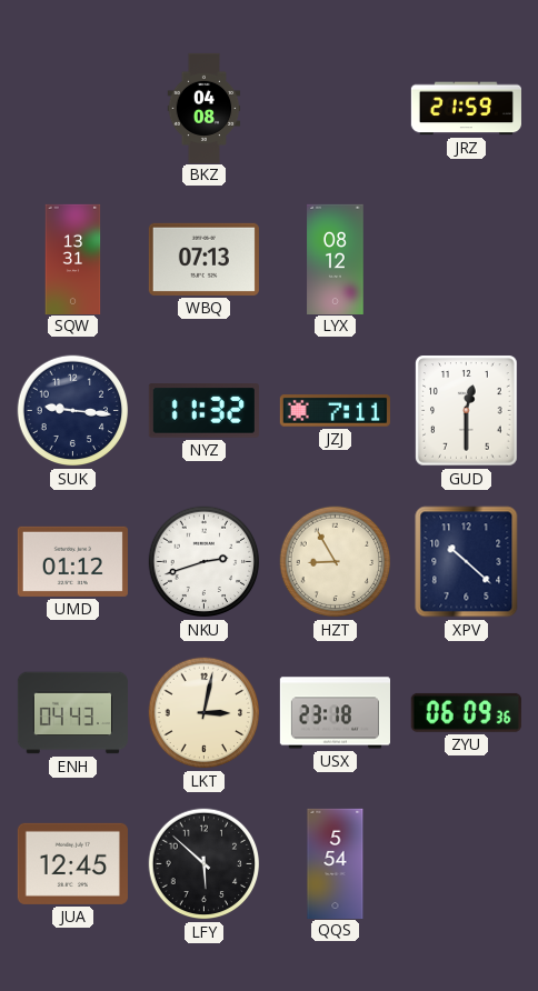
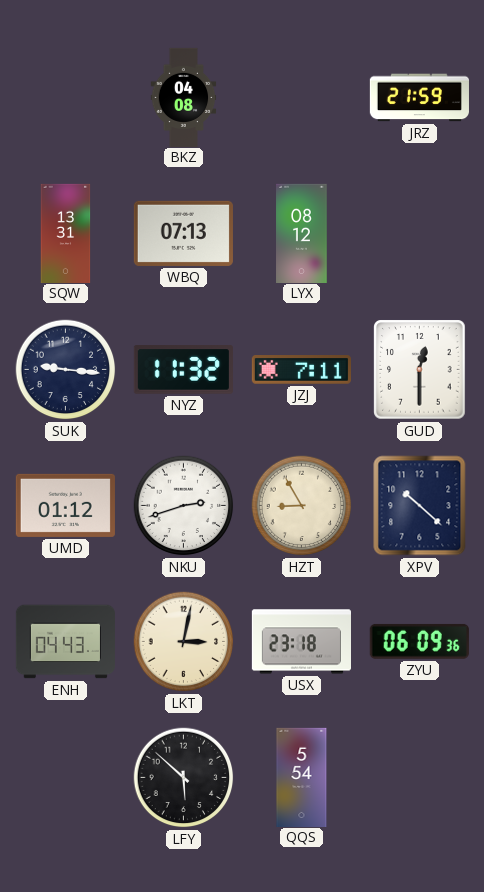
JUA: 12:45 -> none (72, 863)
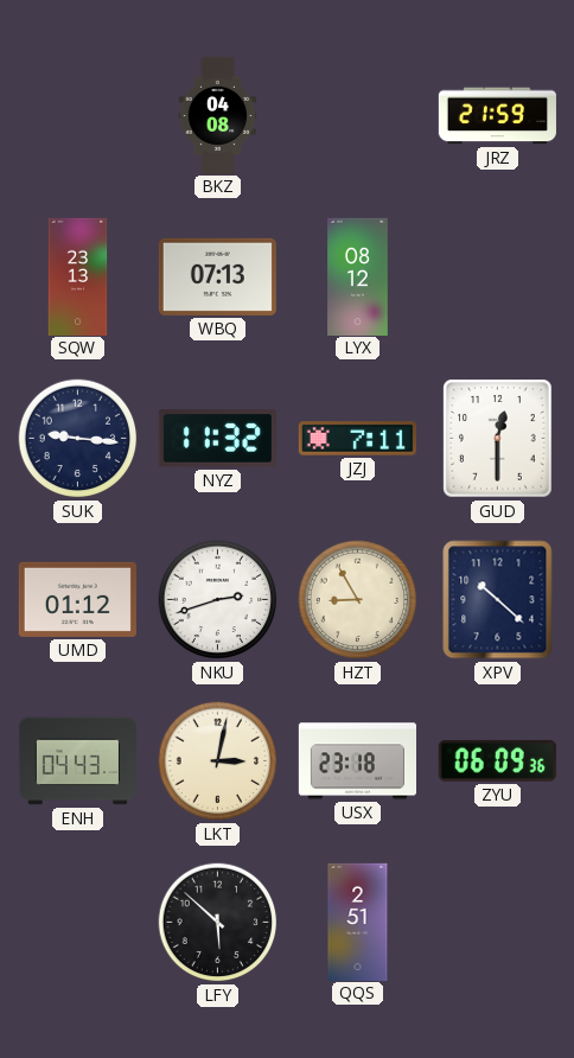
SQW: 13:31 -> 23:13 (78, 276)
QQS: 5:54 -> 2:51 (358, 922)
